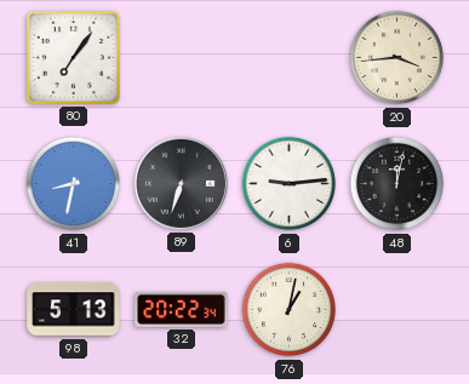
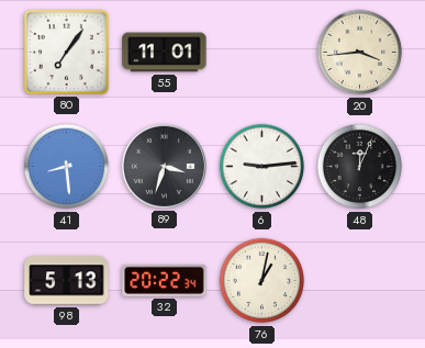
55: none -> 11:01 (165, 53)
41: 8:32 -> 8:29 (67, 167)
89: 6:33 -> 3:33 (164, 166)
48: 12:02 -> 12:04 (360, 167)
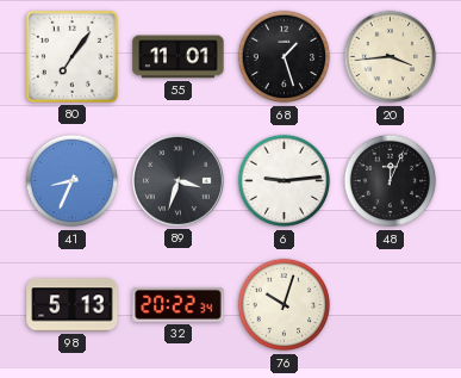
68: none -> 1:27 (285, 57)
41: 8:29 -> 8:34 (73, 181)
76: 1:02 -> 10:03 (285, 305)
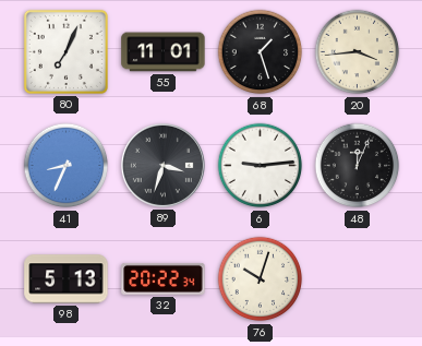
80: 7:06 -> 7:04 (65, 51)
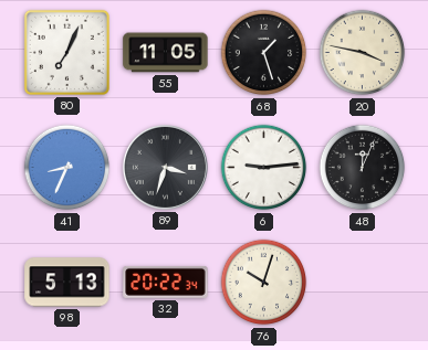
55: 11:01 -> 11:05 (166, 53)
20: 3:44 -> 3:47 (363, 53)
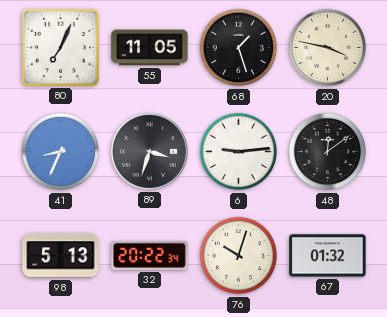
48: 12:04 -> 12:09 (328, 152)
67: none -> 01:32 (328, 256)
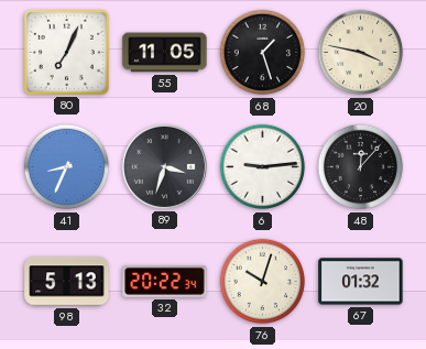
48: 12:09 -> 12:07 (361, 167)
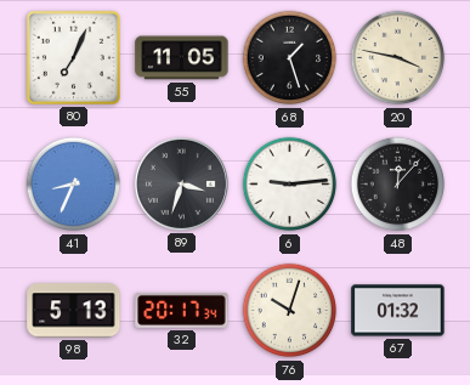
32: 20:22 -> 20:17 (182, 310)
